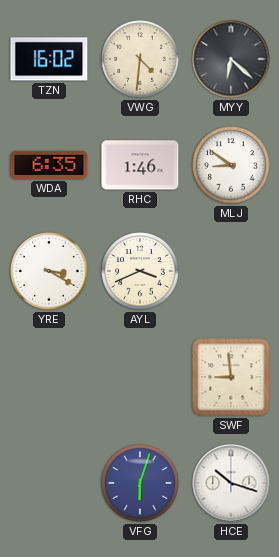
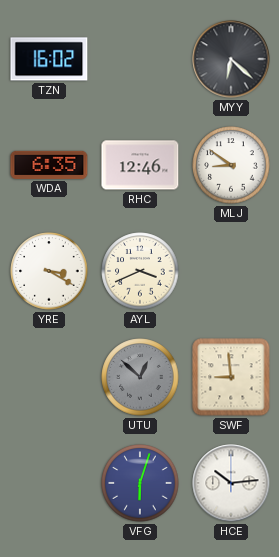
VWG: 4:31 -> none (140, 59)
RHC: 1:46 -> 12:46 (140, 165)
UTU: none -> 12:52 (140, 377)
HCE: 10:18 -> 10:14 (231, 483)
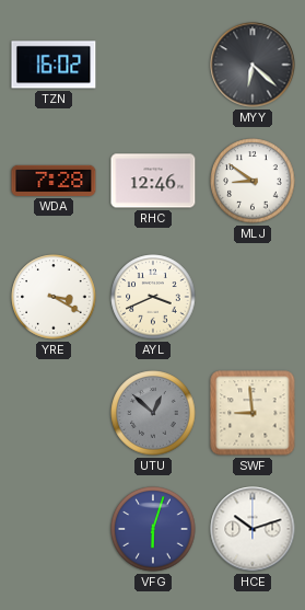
WDA: 6:35 -> 7:28 (54, 181)
HCE: 10:14 -> 10:12 (253, 529)
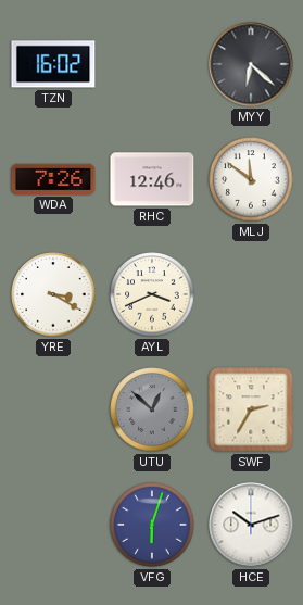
WDA: 7:28 -> 7:26 (53, 179)
MLJ: 8:51 -> 11:51 (251, 179)
SWF: 8:59 -> 2:35 (251, 409)
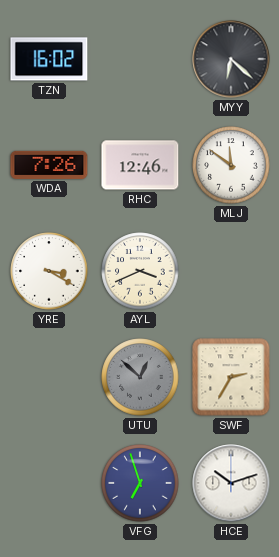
VFG: 6:03 -> 6:57 (140, 483)
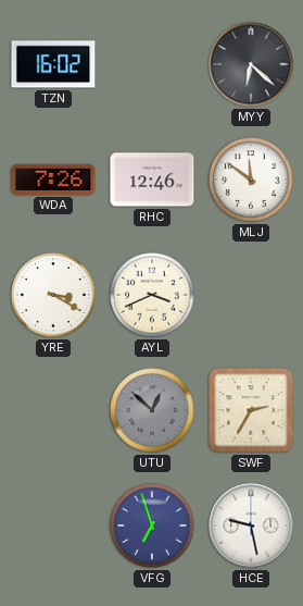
HCE: 10:12 -> 9:28 (251, 525)
